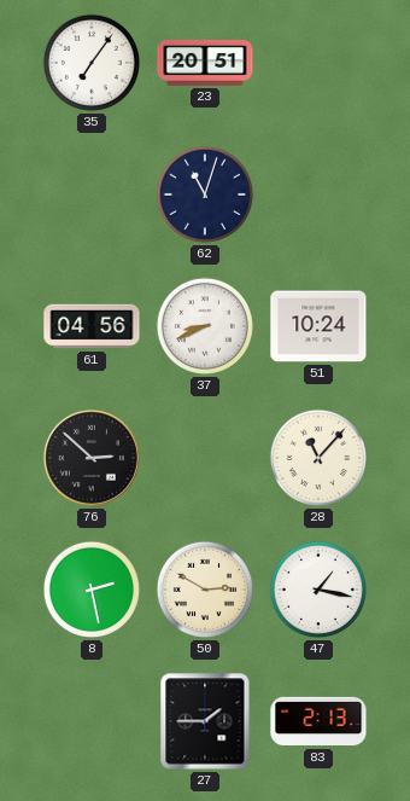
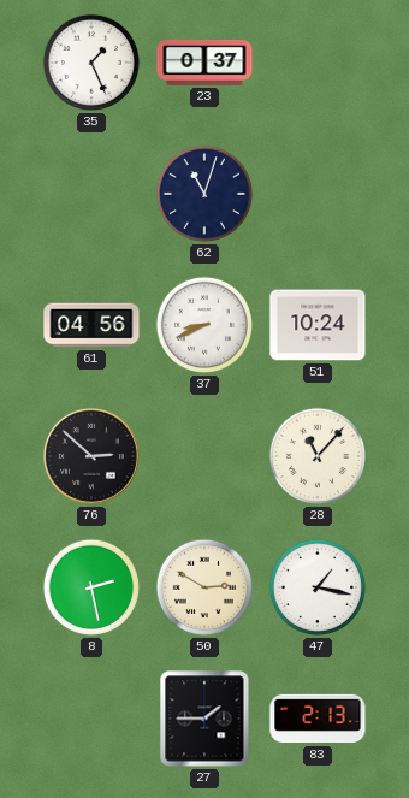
35: 7:06 -> 1:26 (91, 63)
23: 20:51 -> 0:37 (204, 63)
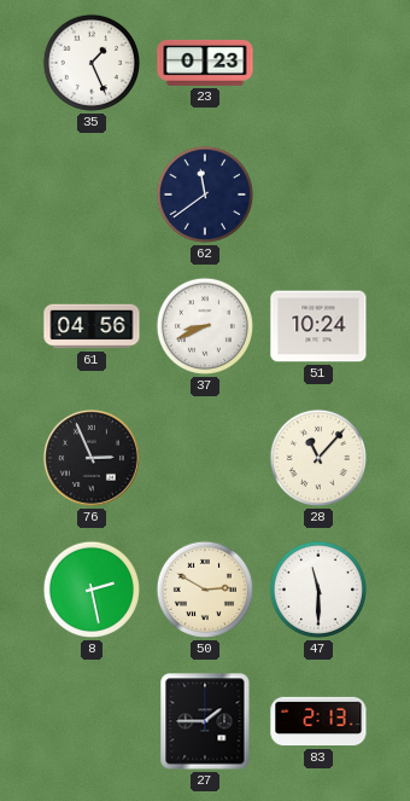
23: 0:37 -> 0:23 (205, 63)
62: 11:03 -> 11:39 (205, 195)
76: 2:52 -> 2:56 (92, 458)
47: 1:17 -> 11:30 (318, 590)
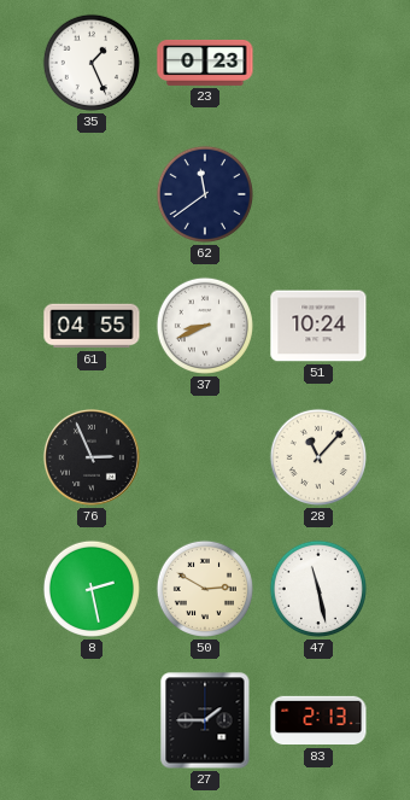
61: 04:56 -> 04:55 (92, 326)
47: 11:30 -> 11:28 (318, 589)
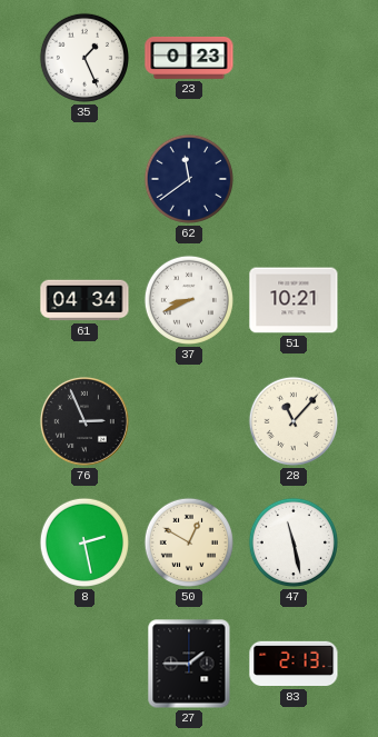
61: 04:55 -> 04:34 (84, 300)
51: 10:24 -> 10:21 (294, 300)
50: 2:50 -> 12:50 (189, 542)
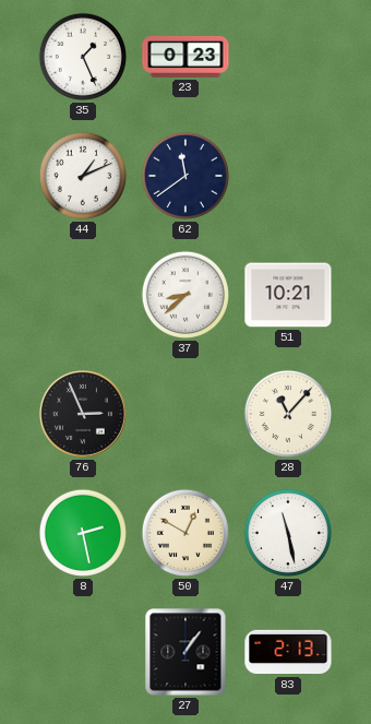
44: none -> 1:11 (83, 176)
61: 04:34 -> none (84, 300)
37: 8:41 -> 8:38 (185, 295)
27: 1:45 -> 1:06 (185, 652)
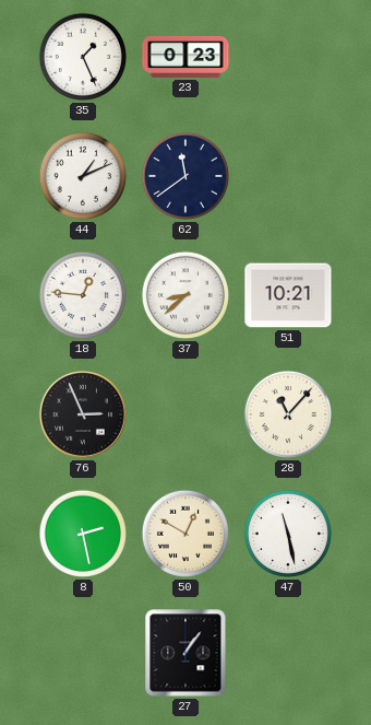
18: none -> 12:46 (83, 295)
83: 2:13 -> none (288, 652)
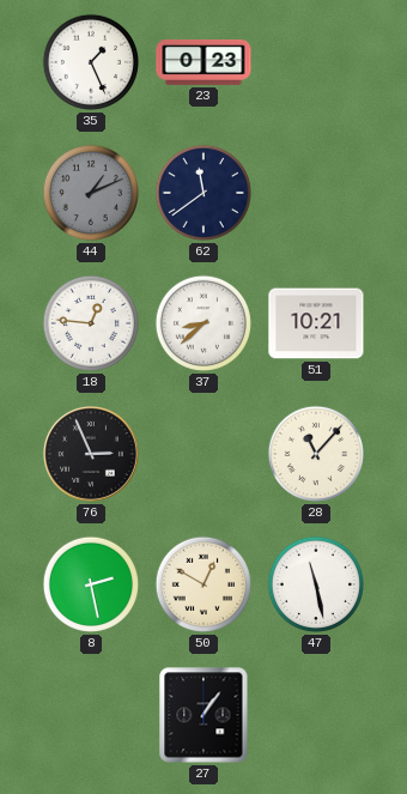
44 dial: white -> grey (91, 193)
